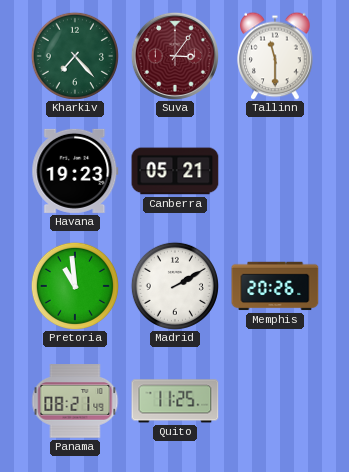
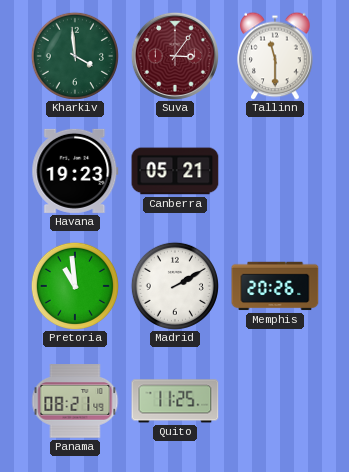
Kharkiv: 7:23 -> 3:59 (75, 56)
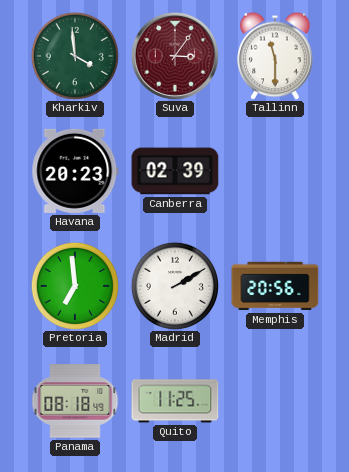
Havana: 19:23 -> 20:23 (75, 171)
Canberra: 05:21 -> 02:39 (175, 171)
Pretoria: 10:59 -> 6:59 (75, 286)
Memphis: 20:26 -> 20:56 (275, 286)
Panama: 08:21 -> 08:18 (75, 401)
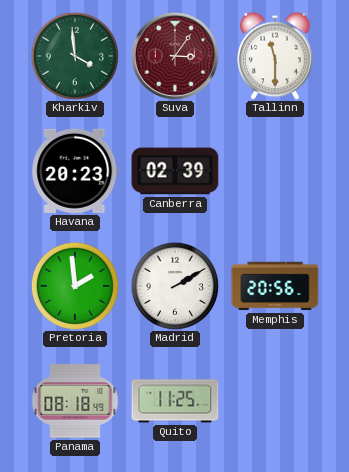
Pretoria: 6:59 -> 1:59 (75, 286)
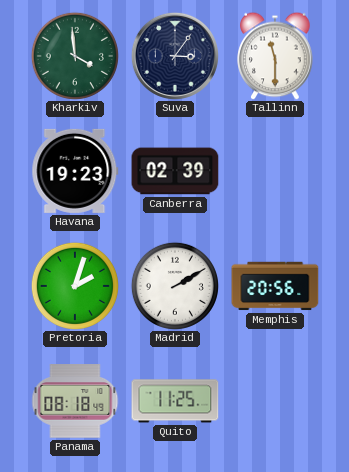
Suva dial: burgundy -> navy (175, 56)
Havana: 20:23 -> 19:23 (75, 171)
Pretoria: 1:59 -> 2:03 (75, 286)
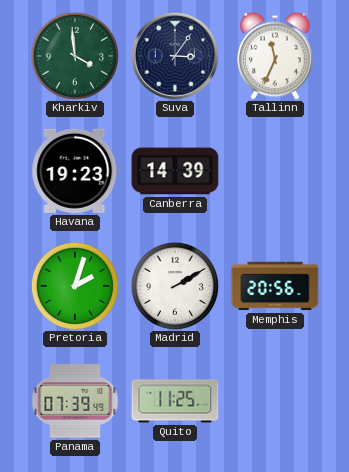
Tallinn: 11:30 -> 11:34 (275, 56)
Canberra: 02:39 -> 14:39 (175, 171)
Panama: 08:18 -> 07:39 (75, 401)
